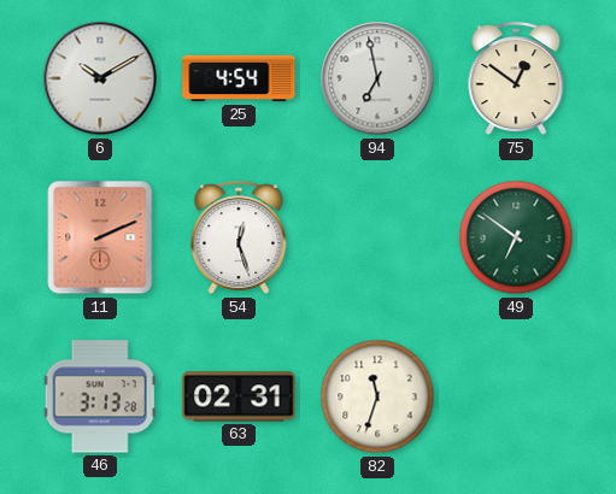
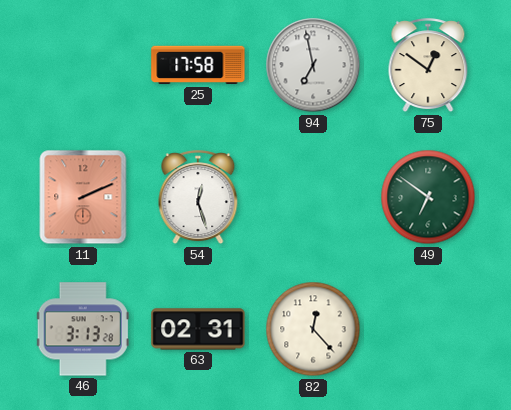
6: 10:10 -> none (100, 78)
25: 4:54 -> 17:58 (198, 65)
82: 11:33 -> 12:23 (313, 329)
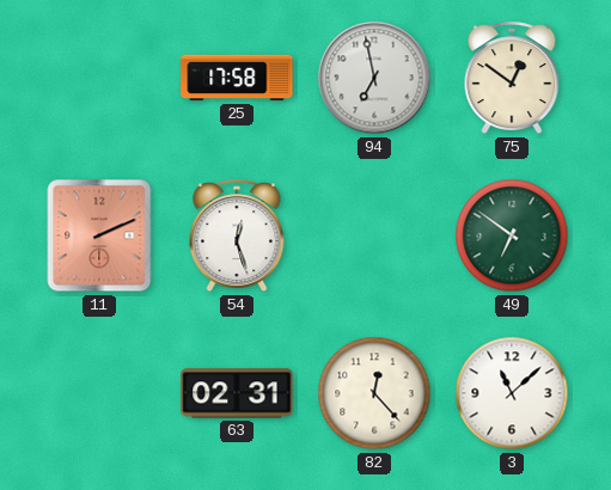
46: 3:13 -> none (83, 329)
3: none -> 11:08 (512, 393)
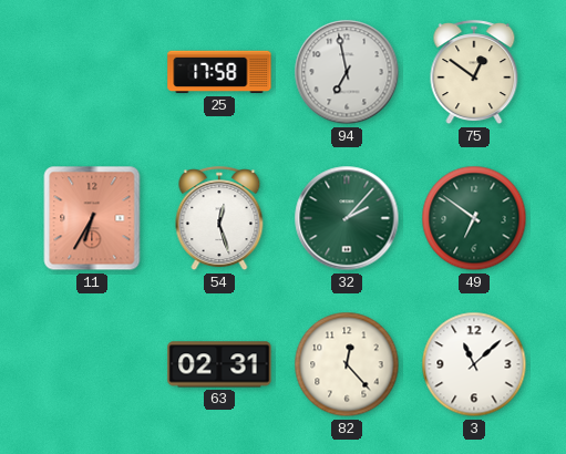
11: 2:11 -> 6:35 (92, 218)
32: none -> 2:07 (347, 218)
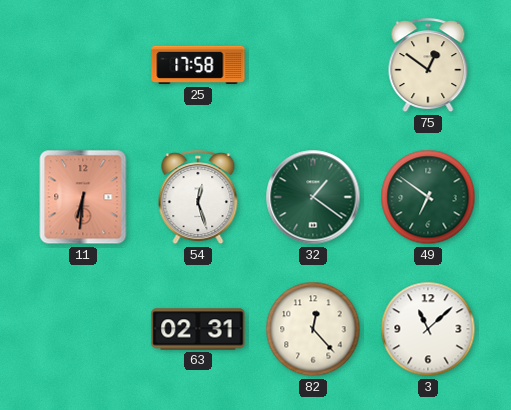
94: 6:58 -> none (347, 72)
11: 6:35 -> 6:31 (83, 197)
32: 2:07 -> 1:21 (313, 197)
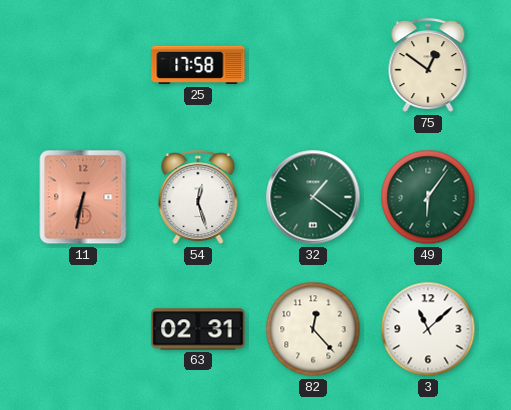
11: 6:31 -> 6:32 (83, 197)
49: 6:51 -> 6:06 (428, 197)
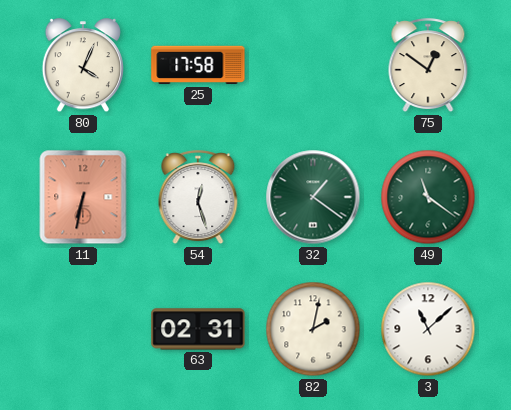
80: none -> 4:04 (83, 66)
49: 6:06 -> 11:21 (428, 197)
82: 12:23 -> 2:02 (313, 329)
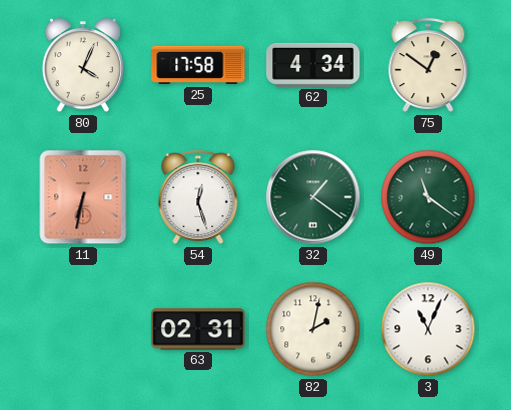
62: none -> 4:34 (313, 65)
3: 11:08 -> 11:04 (428, 329)
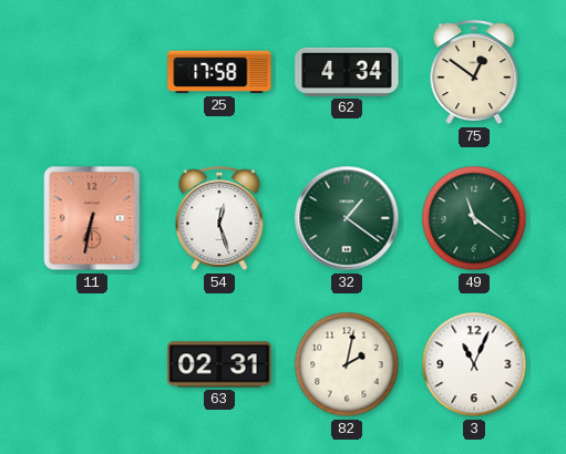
80: 4:04 -> none (83, 66)
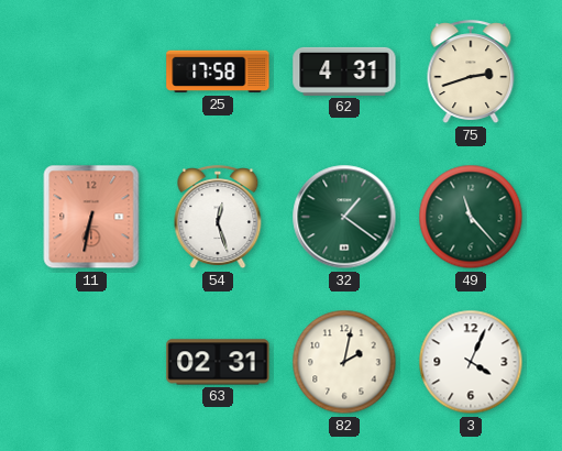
62: 4:34 -> 4:31 (344, 71)
75: 12:51 -> 2:42 (471, 73)
49: 11:21 -> 11:23 (471, 217)
3: 11:04 -> 4:04 (471, 362)
